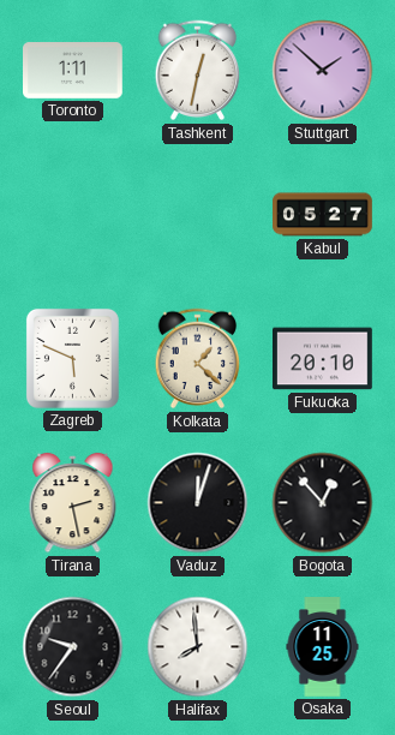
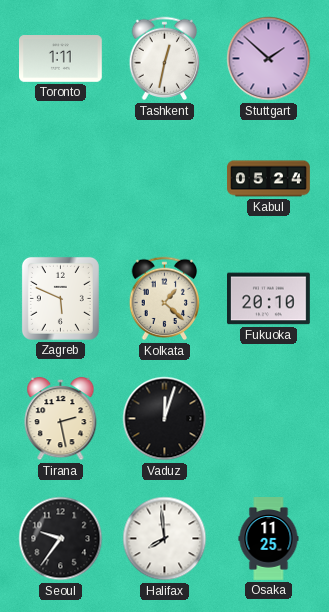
Kabul: 05:27 -> 05:24 (269, 179)
Bogota: 12:53 -> none (323, 503)
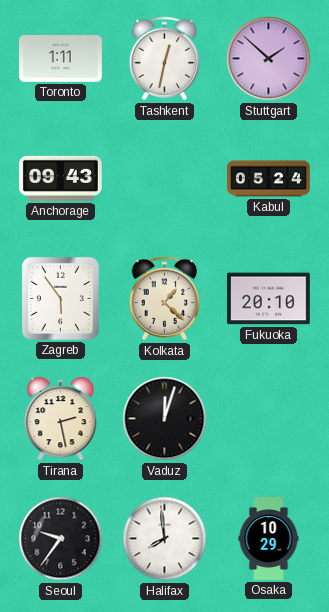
Anchorage: none -> 09:43 (61, 178)
Zagreb: 5:49 -> 5:54 (60, 298)
Osaka: 11:25 -> 10:29 (269, 539)
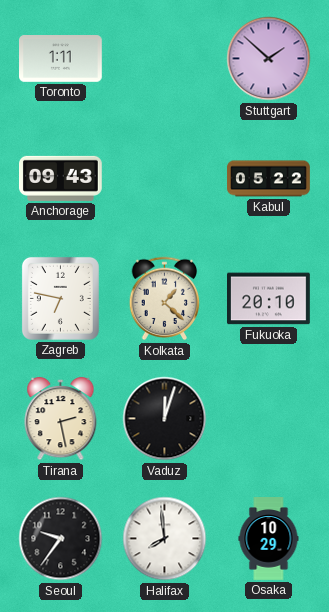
Tashkent: 12:32 -> none (165, 59)
Kabul: 05:24 -> 05:22 (269, 179)
Zagreb: 5:54 -> 6:47 (60, 298)
